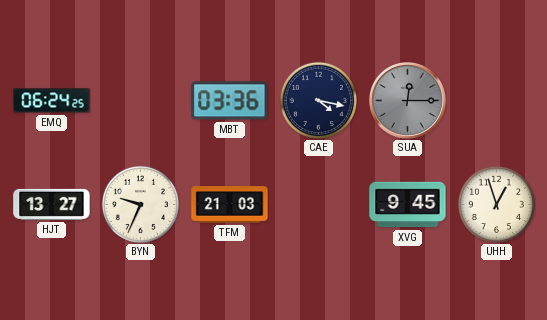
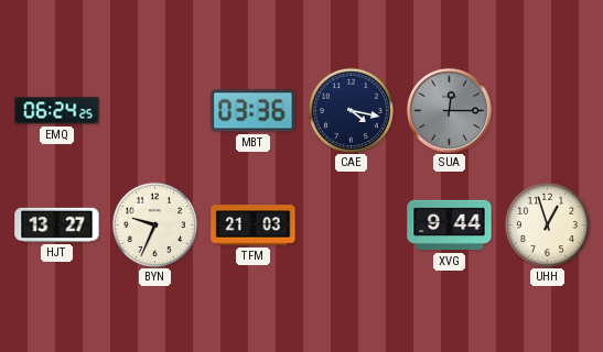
XVG: 9:45 -> 9:44 (450, 226)
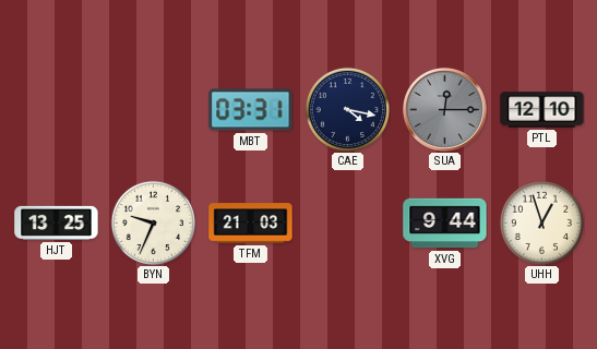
EMQ: 06:24 -> none (57, 111)
MBT: 03:36 -> 03:31 (251, 110)
PTL: none -> 12:10 (542, 110)
HJT: 13:27 -> 13:25 (57, 222)
